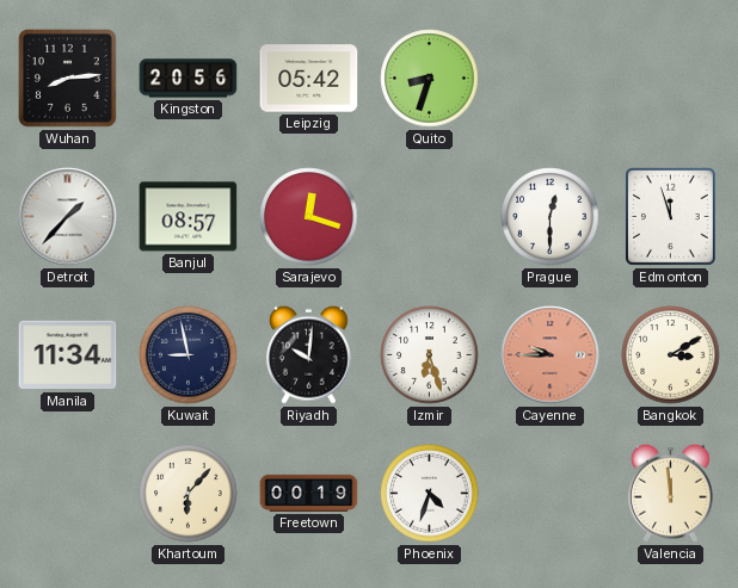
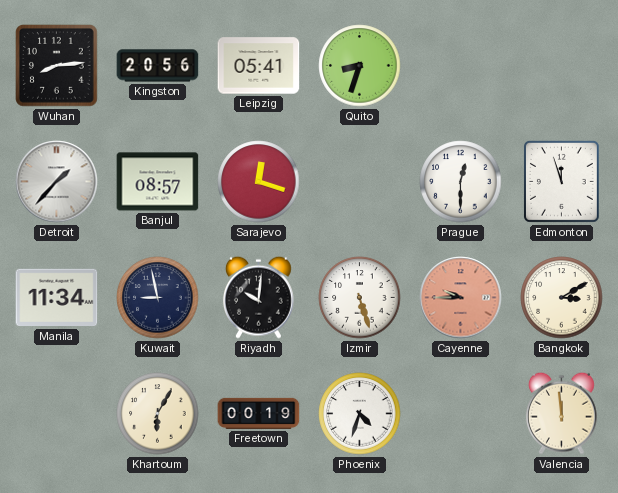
Leipzig: 05:42 -> 05:41 (259, 66)
Izmir: 6:27 -> 5:27 (360, 298)
Khartoum: 6:07 -> 6:05 (158, 414)
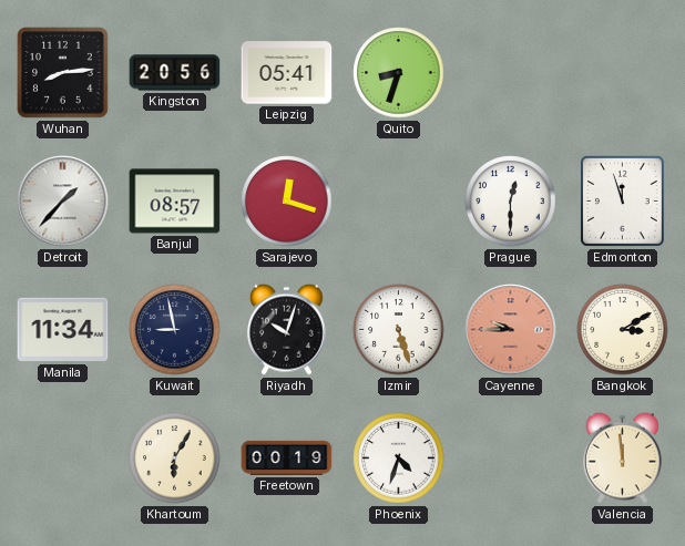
Riyadh: 10:01 -> 10:03 (286, 329)
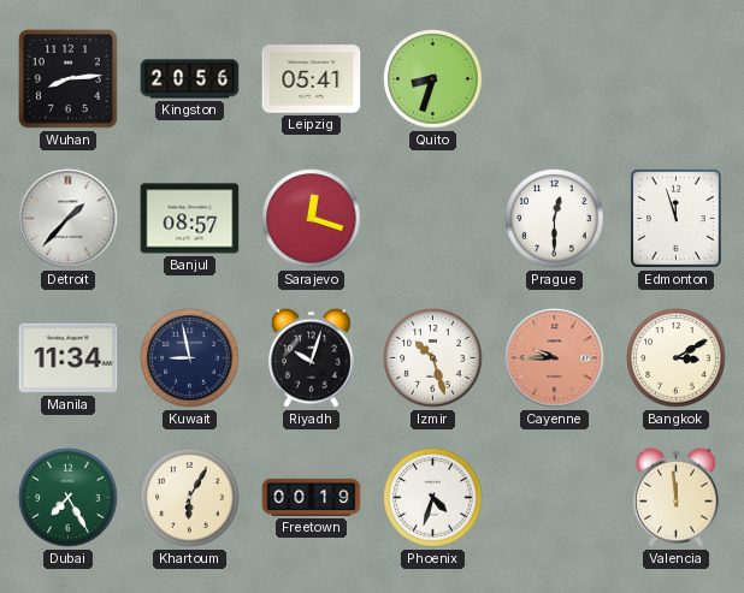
Izmir: 5:27 -> 10:27 (433, 358)
Dubai: none -> 7:25 (69, 498)
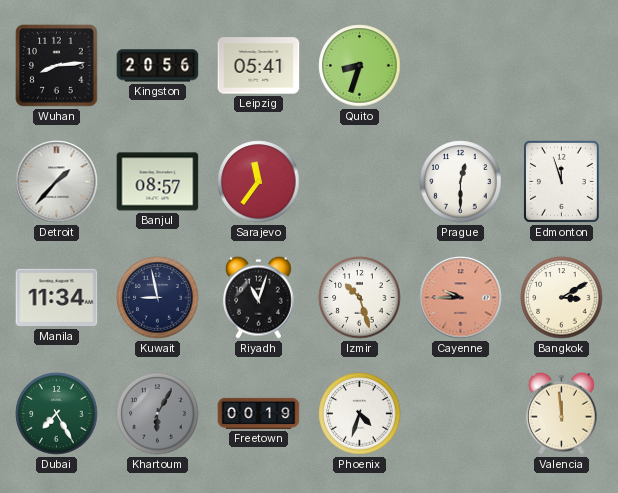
Sarajevo: 12:18 -> 11:36 (259, 182)
Riyadh: 10:03 -> 11:03 (258, 297)
Khartoum dial: cream -> grey (158, 414)
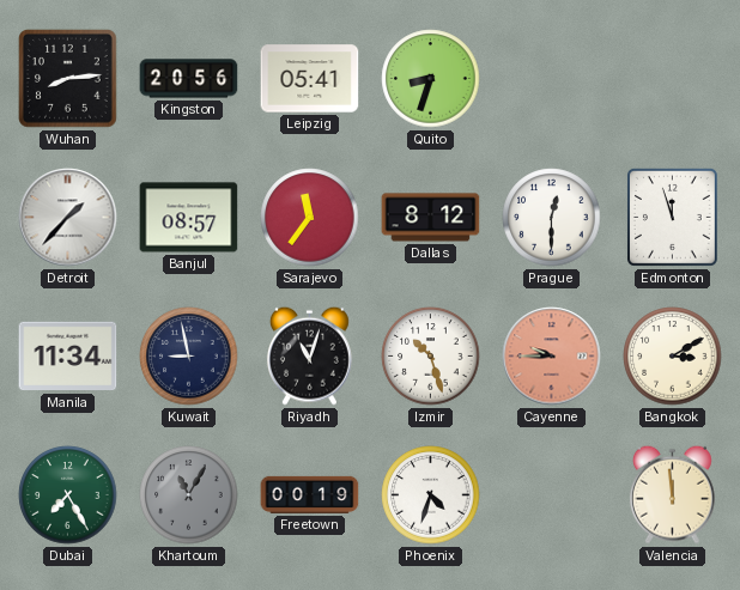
Dallas: none -> 8:12 (431, 218)
Khartoum: 6:05 -> 11:05 (189, 495)
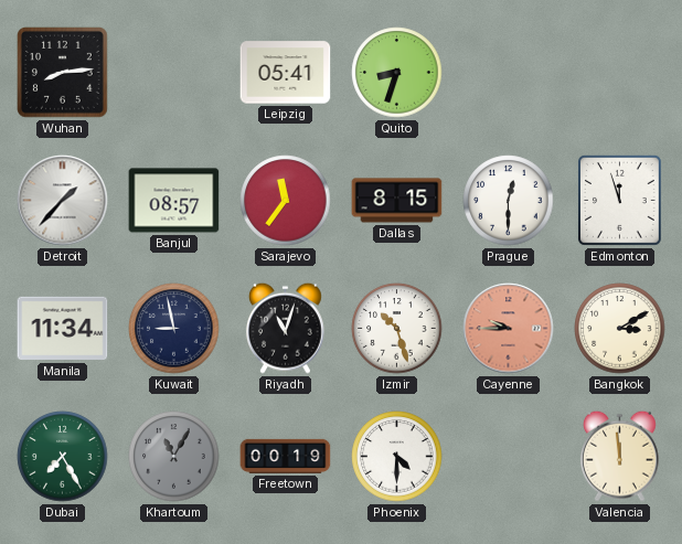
Kingston: 20:56 -> none (189, 79)
Dallas: 8:12 -> 8:15 (397, 201)
Phoenix: 4:33 -> 4:30 (397, 457)
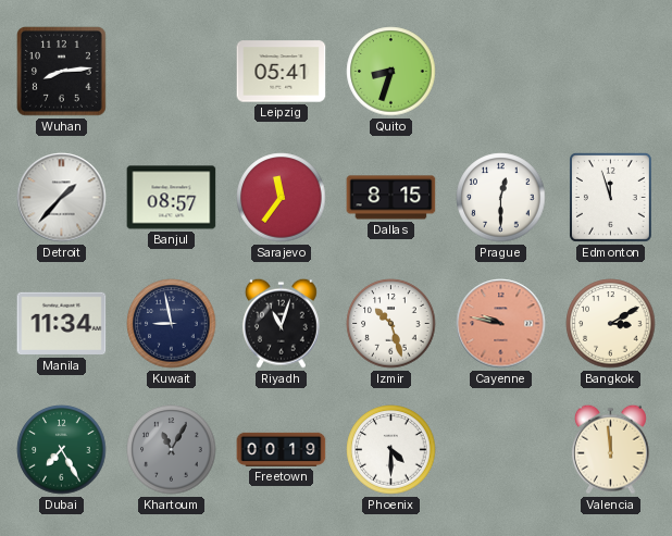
Cayenne: 9:45 -> 9:47 (501, 324)
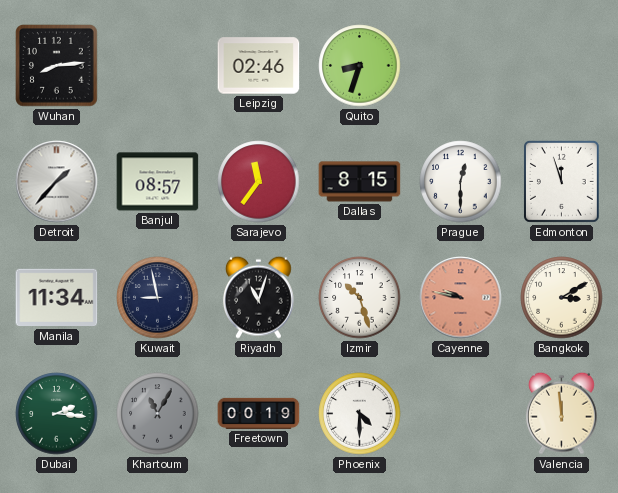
Leipzig: 05:41 -> 02:46 (259, 66)
Dubai: 7:25 -> 2:16 (57, 414)
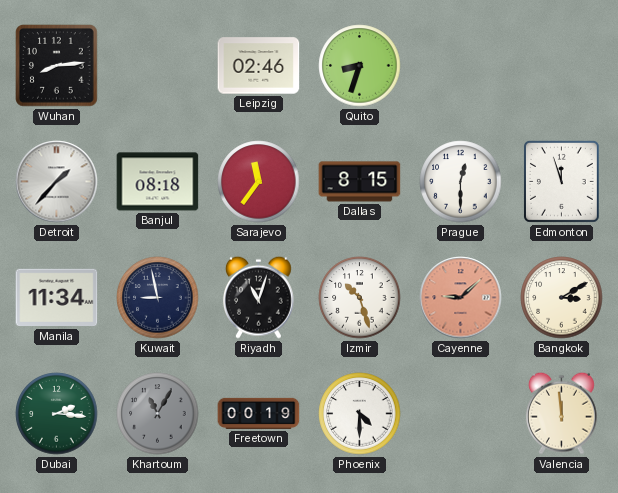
Banjul: 08:57 -> 08:18 (158, 182)
Cayenne: 9:47 -> 9:08 (461, 298)
